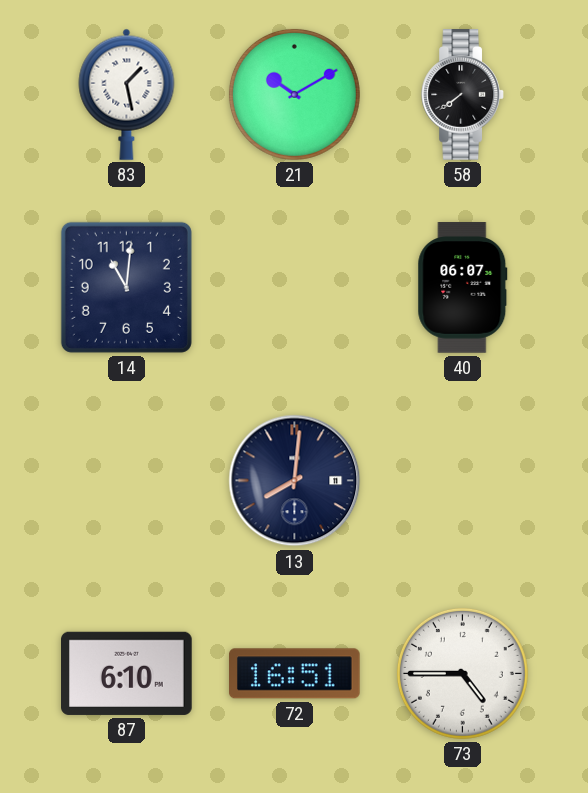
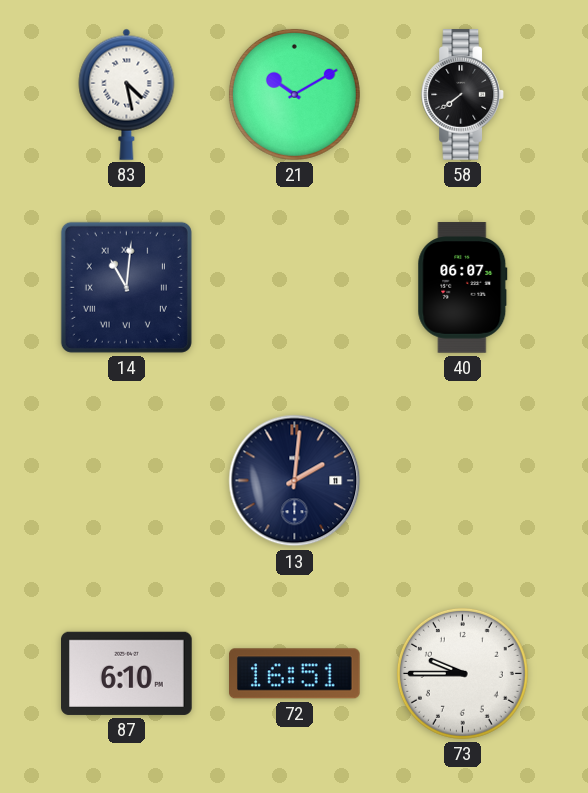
83: 1:28 -> 4:28 (127, 94)
14 numerals: Arabic -> Roman (126, 287)
13: 8:01 -> 2:01 (295, 481)
73: 4:45 -> 9:45 (462, 673)
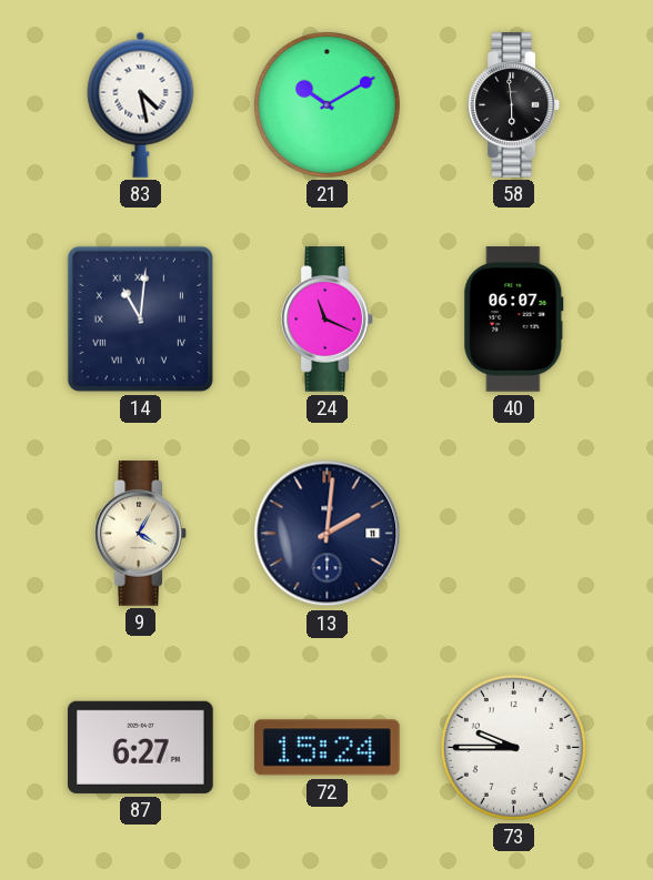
58: 7:39 -> 5:59 (514, 105)
24: none -> 11:19 (328, 320)
9: none -> 4:05 (141, 534)
87: 6:10 -> 6:27 (141, 747)
72: 16:51 -> 15:24 (328, 748)
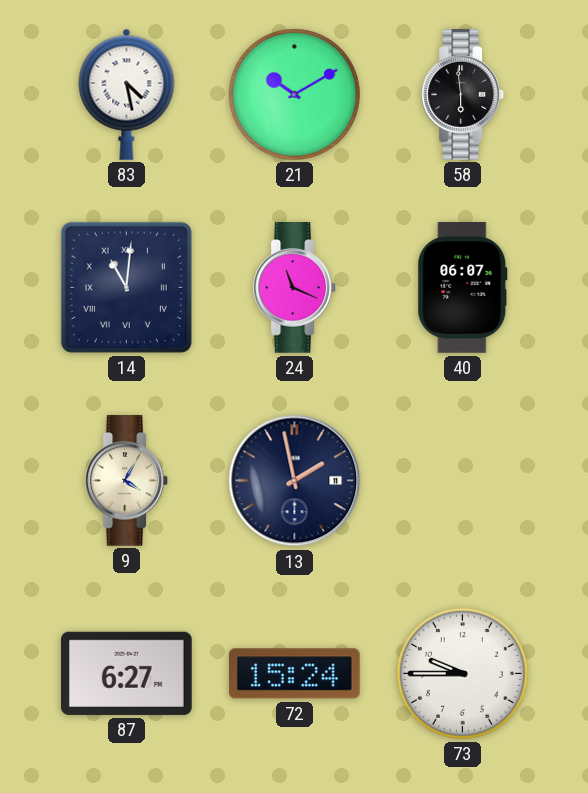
13: 2:01 -> 1:58 (295, 481)
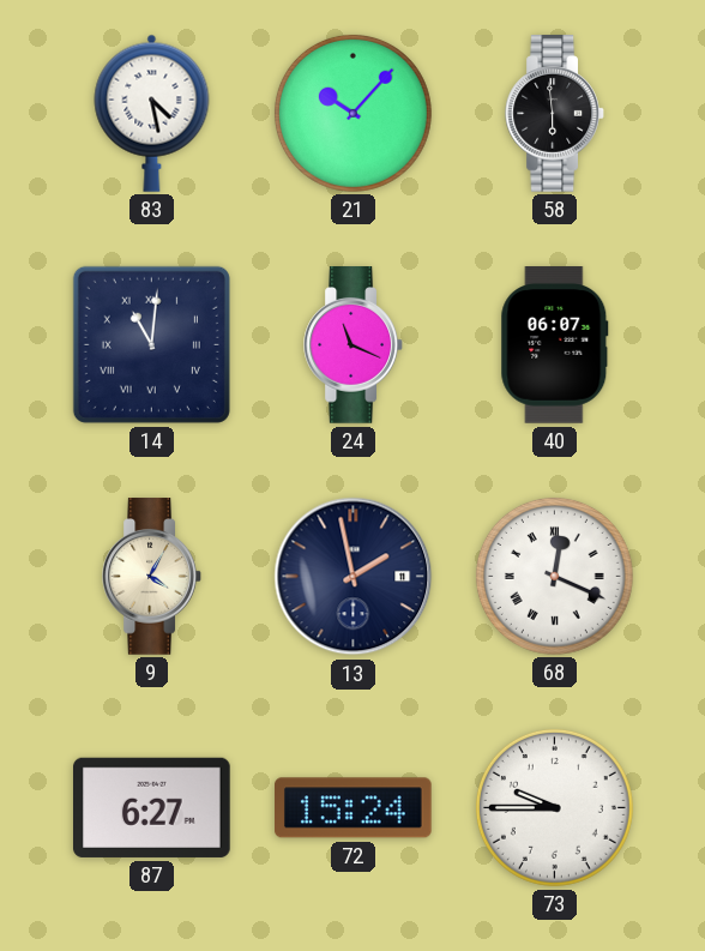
21: 10:10 -> 10:07 (352, 113)
68: none -> 12:19 (554, 576)
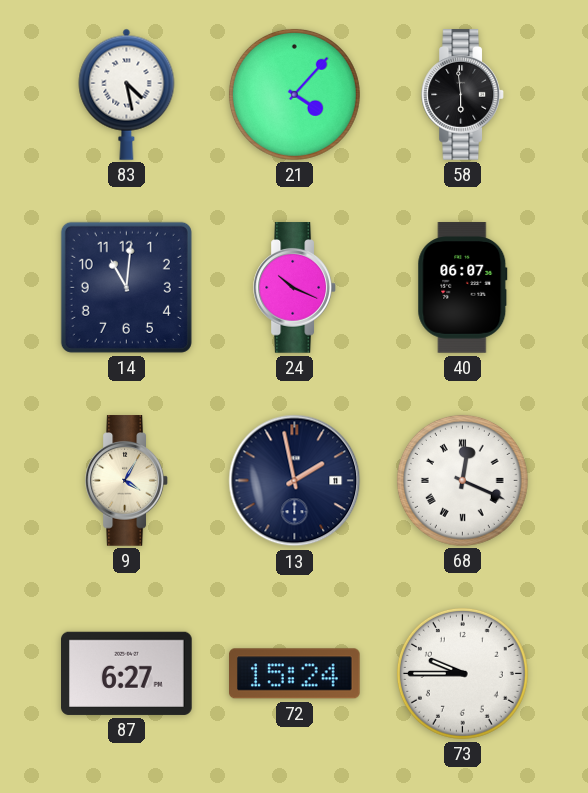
21: 10:07 -> 4:07 (294, 94)
14 numerals: Roman -> Arabic (126, 287)
24: 11:19 -> 10:19 (295, 288)
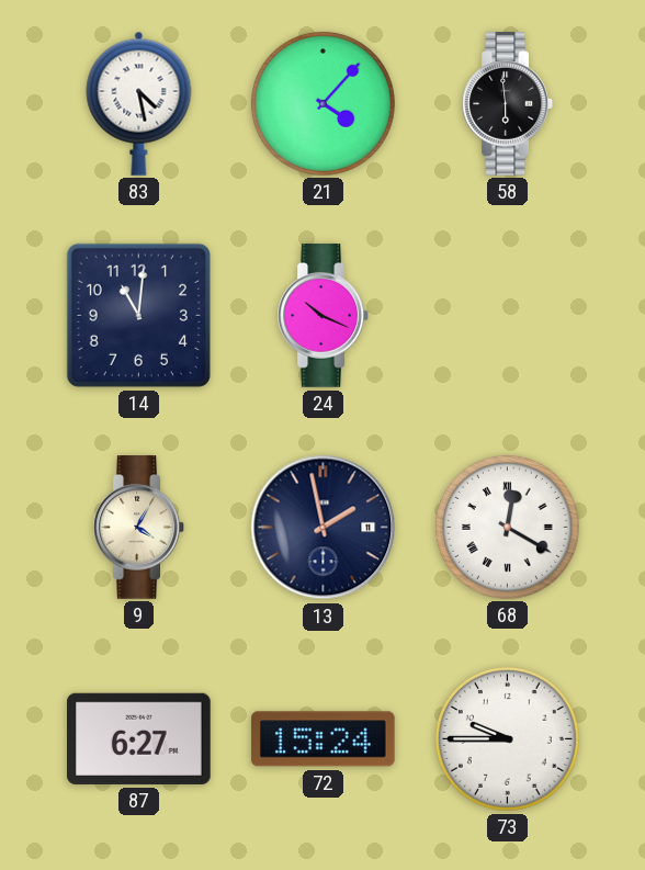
40: 06:07 -> none (463, 288)
68: 12:19 -> 12:20 (507, 527)
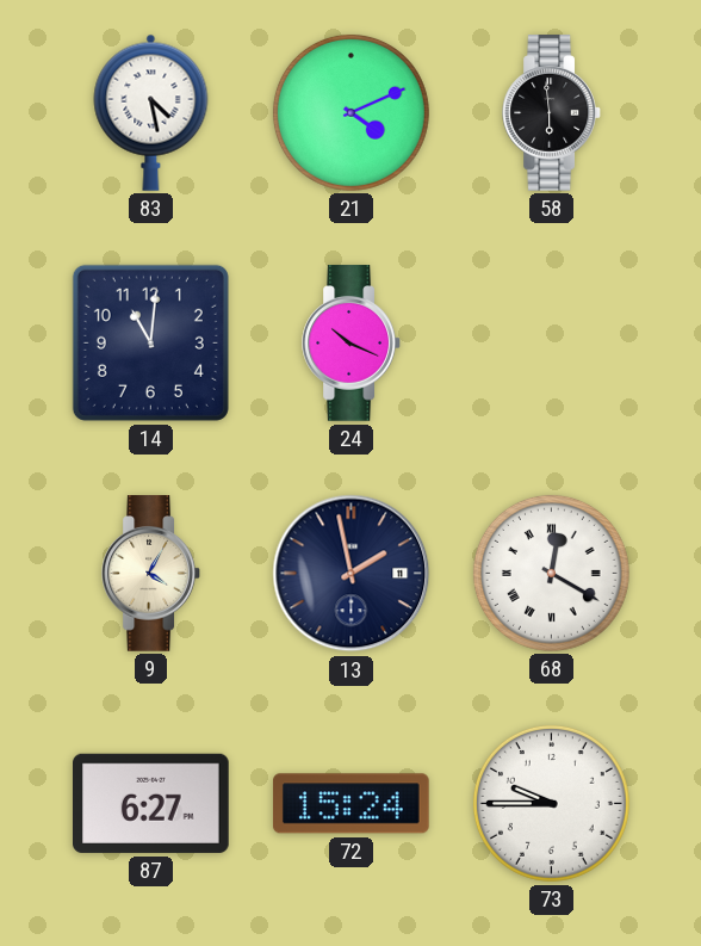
21: 4:07 -> 4:11 (350, 112)
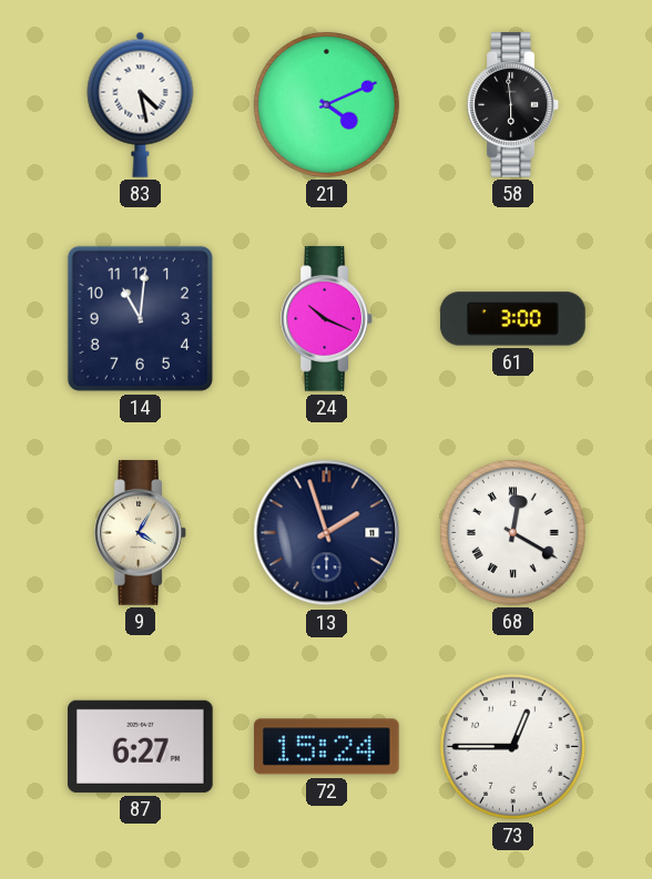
61: none -> 3:00 (513, 319)
13: 1:58 -> 1:57 (327, 533)
73: 9:45 -> 12:45 (512, 746)
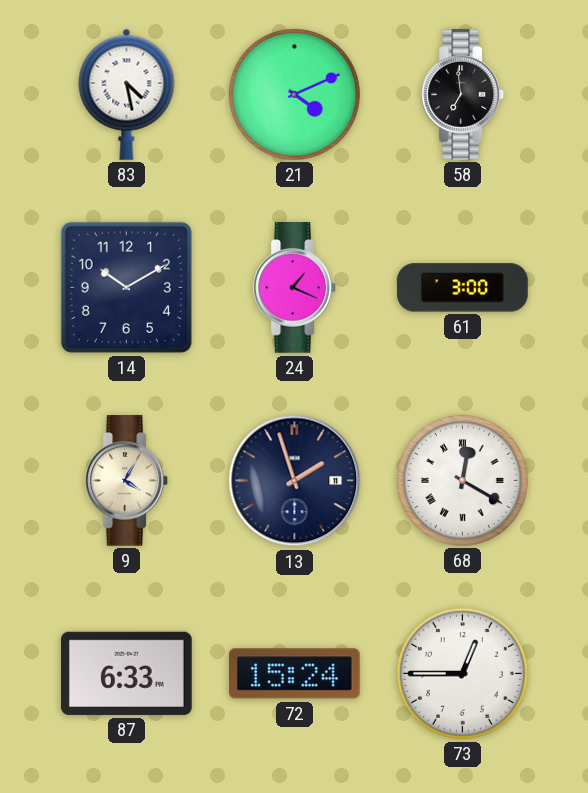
58: 5:59 -> 6:59 (463, 95)
14: 11:01 -> 10:10 (126, 287)
24: 10:19 -> 1:19 (295, 288)
87: 6:27 -> 6:33 (127, 673)
